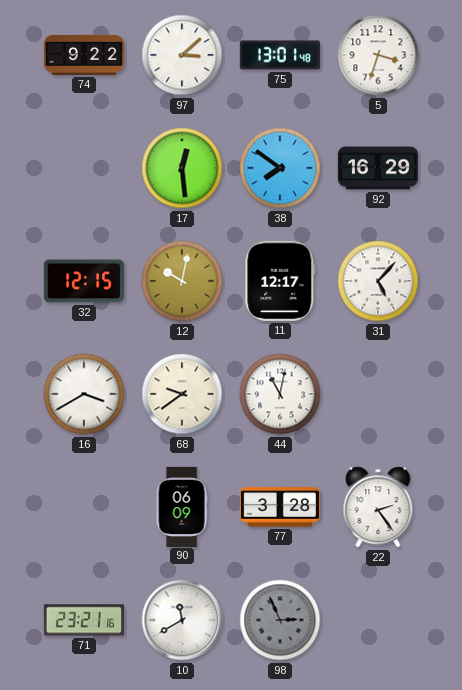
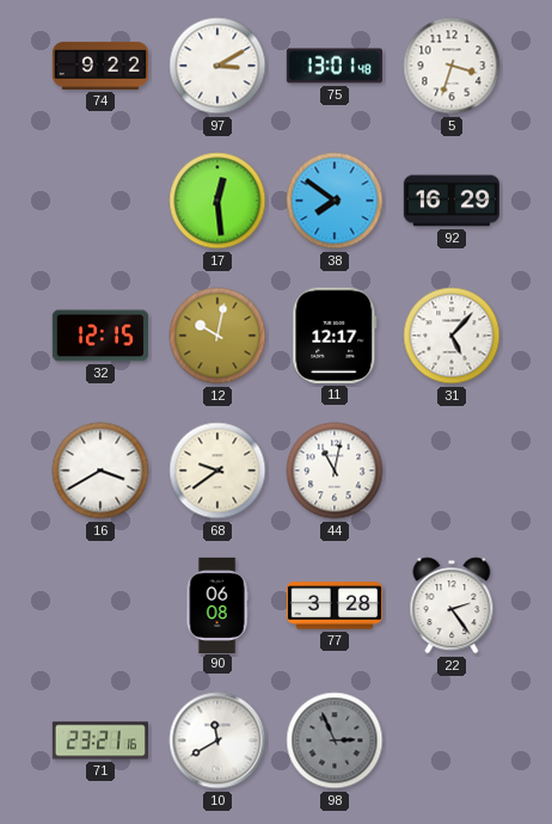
97: 3:08 -> 3:10 (217, 66)
90: 06:09 -> 06:08 (217, 604)
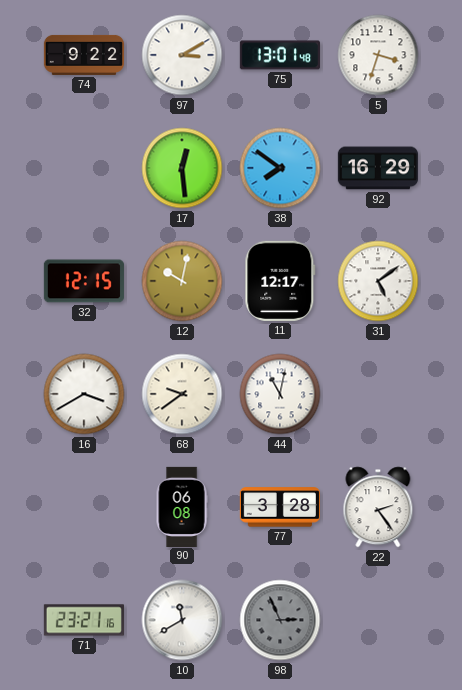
31: 5:07 -> 5:09 (378, 281)
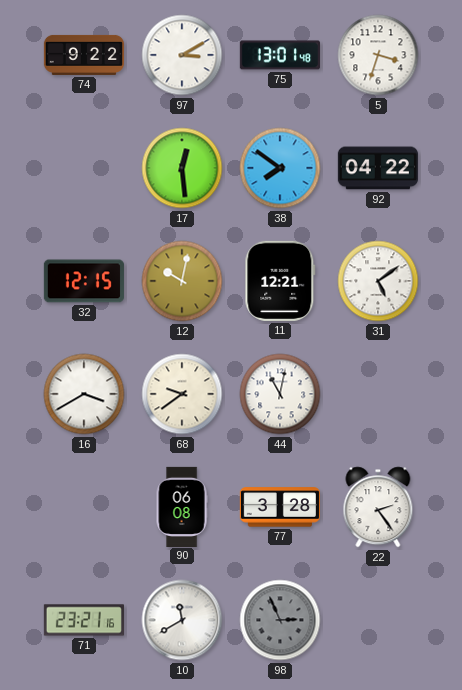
92: 16:29 -> 04:22 (378, 168)
11: 12:17 -> 12:21 (280, 281)
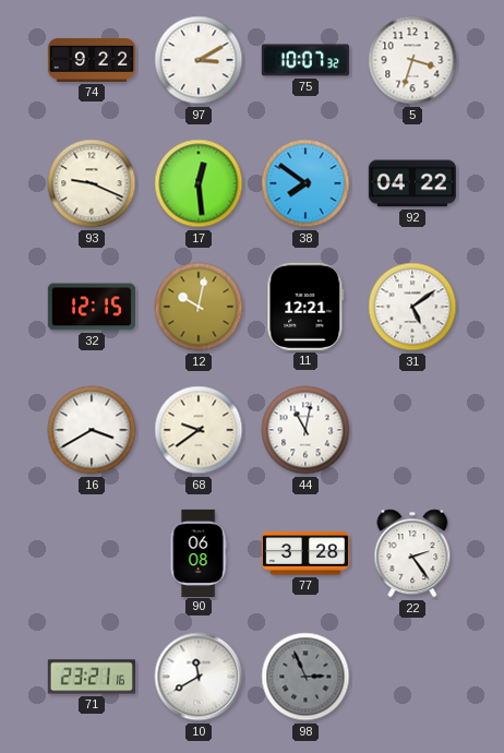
75: 13:01 -> 10:07 (305, 60)
93: none -> 9:19 (92, 183)
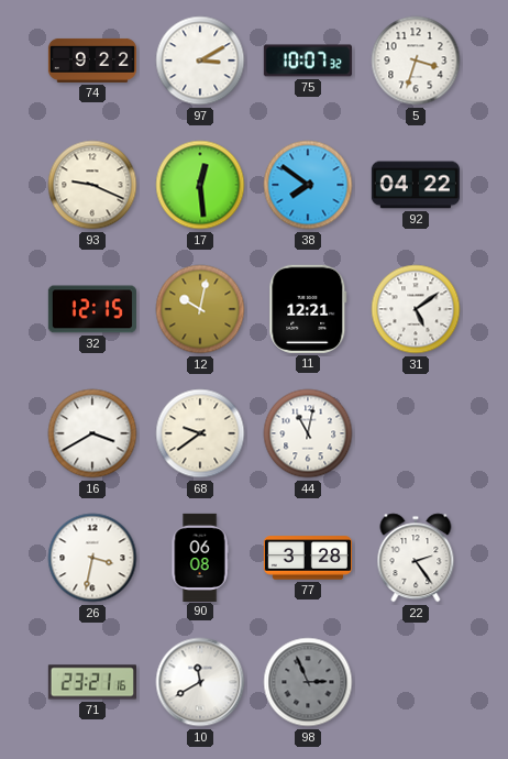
26: none -> 3:32 (92, 558)
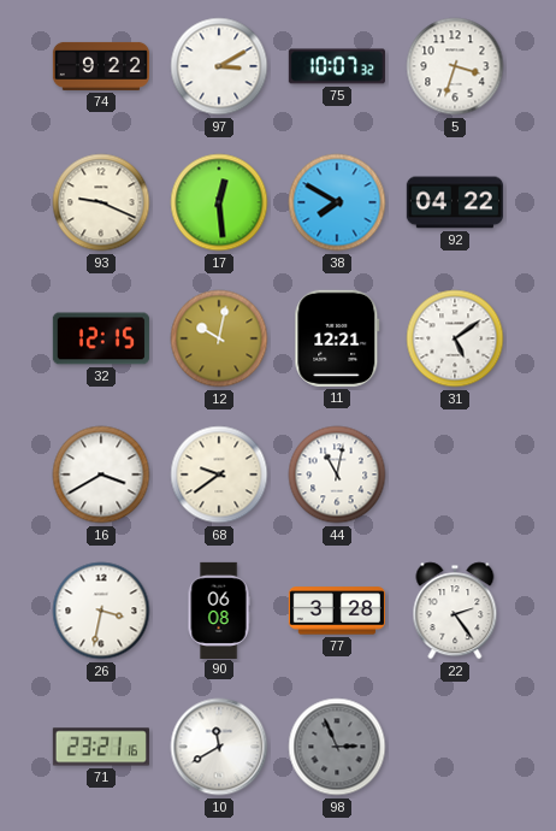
38: 7:51 -> 7:50 (337, 202)
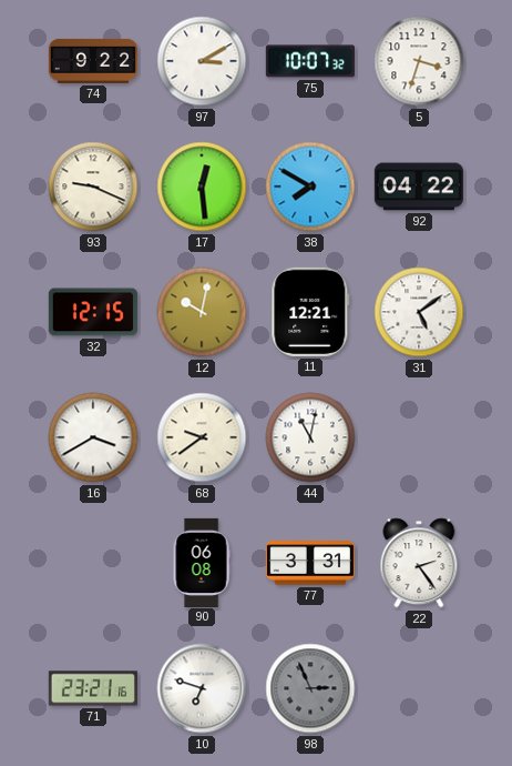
26: 3:32 -> none (101, 611)
77: 3:28 -> 3:31 (310, 563)
10: 11:40 -> 6:48 (202, 688)
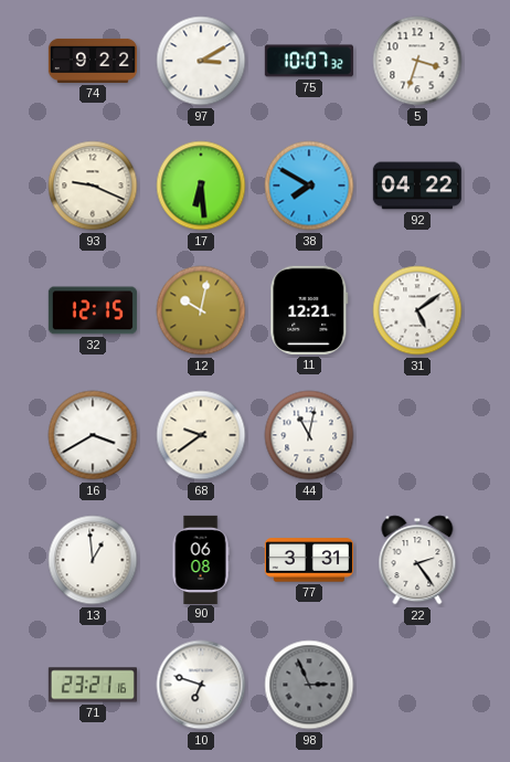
17: 12:29 -> 6:29 (201, 186)
13: none -> 12:59 (93, 560)
